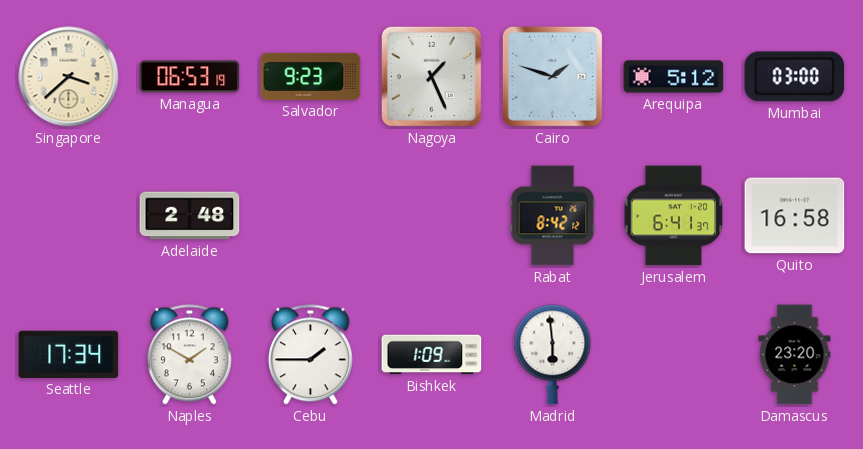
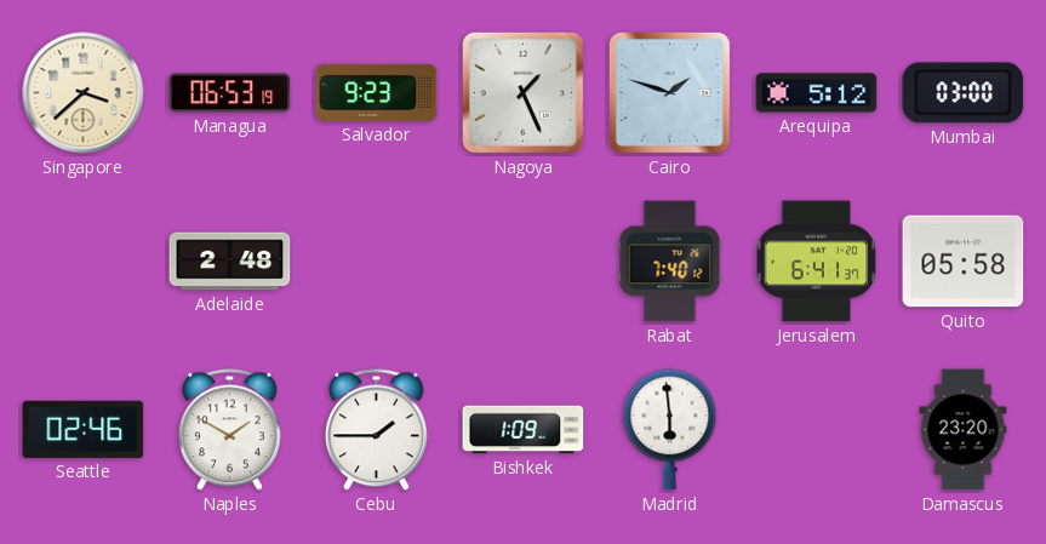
Rabat: 8:42 -> 7:40 (670, 262)
Quito: 16:58 -> 05:58 (964, 262)
Seattle: 17:34 -> 02:46 (84, 429)
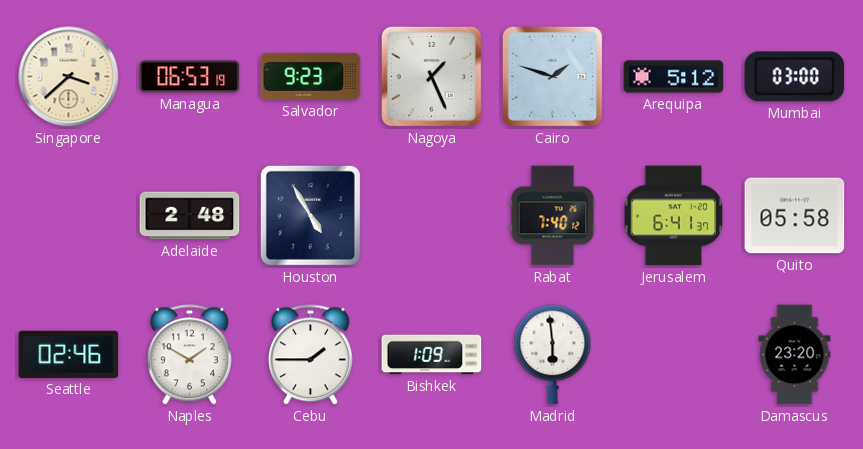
Houston: none -> 4:55 (310, 215)
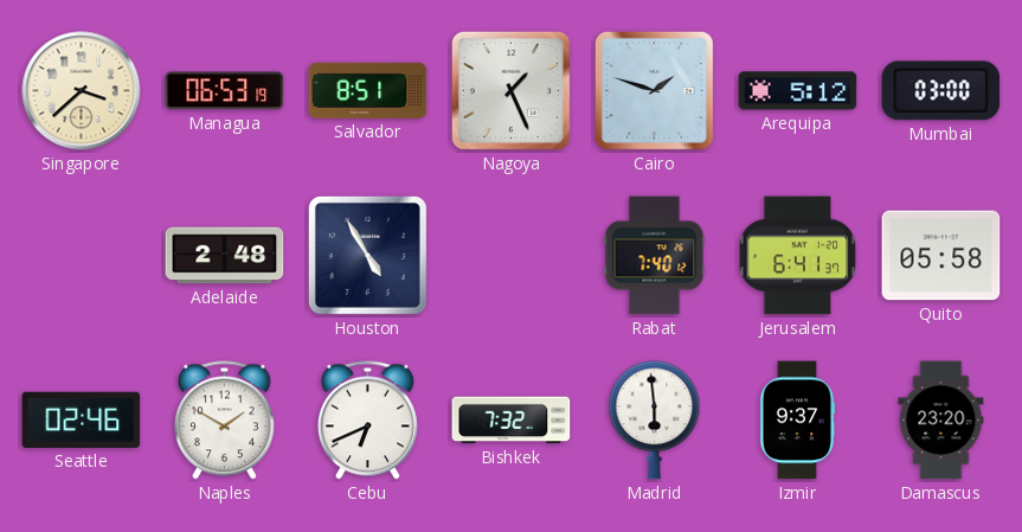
Salvador: 9:23 -> 8:51 (368, 90)
Cebu: 1:45 -> 6:41 (367, 421)
Bishkek: 1:09 -> 7:32 (512, 421)
Izmir: none -> 9:37 (797, 421)
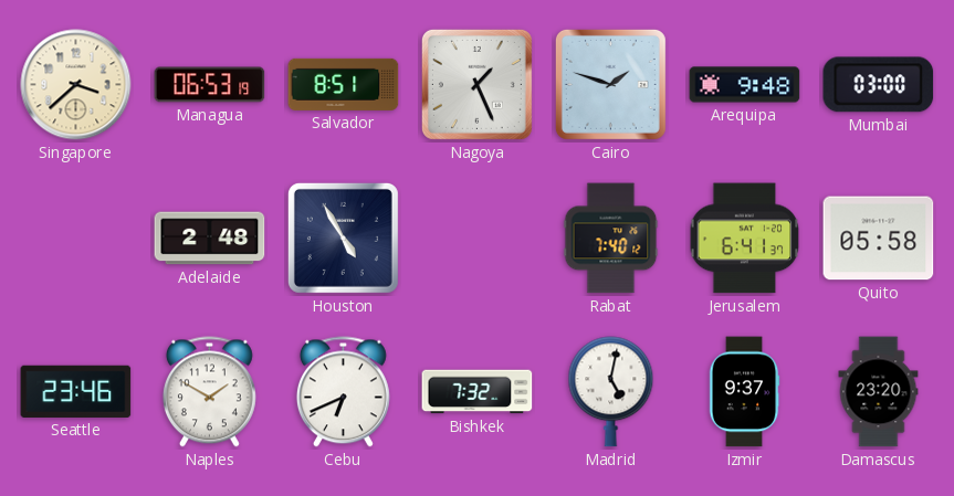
Arequipa: 5:12 -> 9:48 (745, 85)
Seattle: 02:46 -> 23:46 (76, 391)
Madrid: 5:59 -> 5:02 (611, 392)
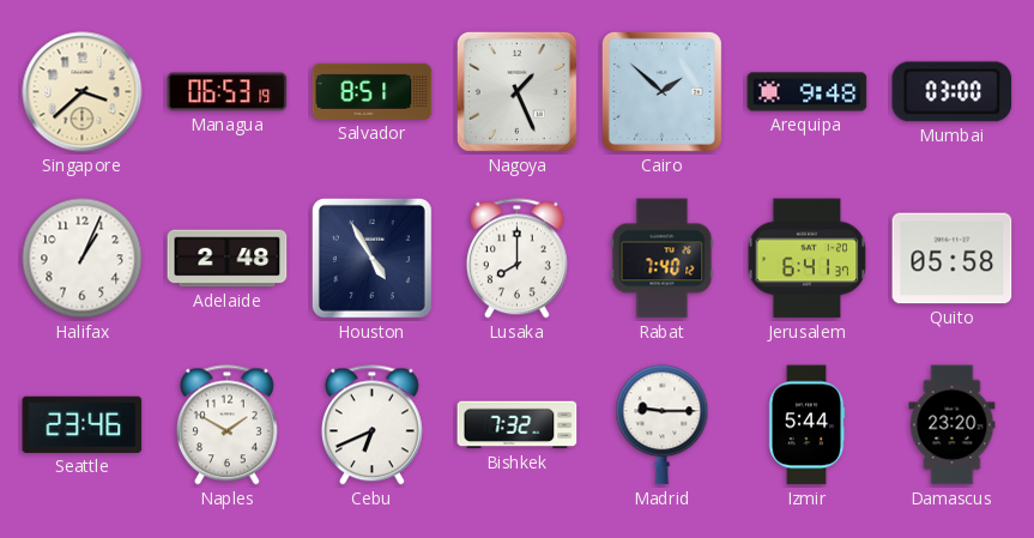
Cairo: 1:48 -> 1:52 (661, 91)
Halifax: none -> 1:04 (83, 259)
Lusaka: none -> 8:00 (516, 259)
Madrid: 5:02 -> 9:15 (663, 425)
Izmir: 9:37 -> 5:44 (806, 425)
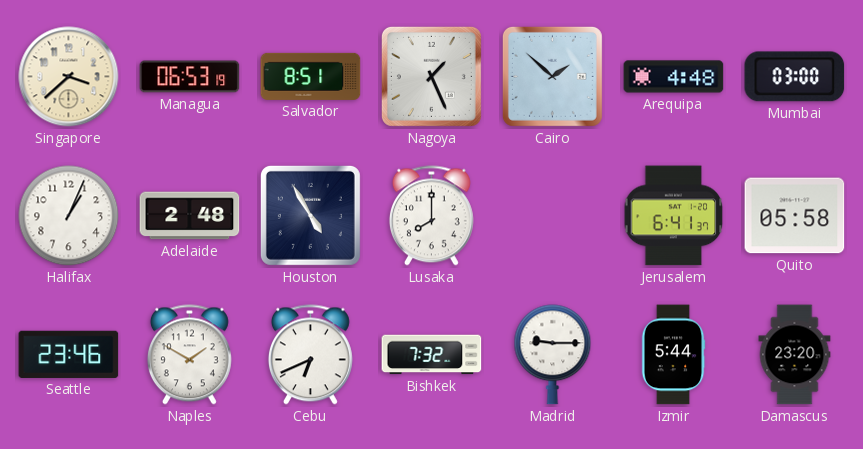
Arequipa: 9:48 -> 4:48 (674, 77)
Rabat: 7:40 -> none (663, 259)
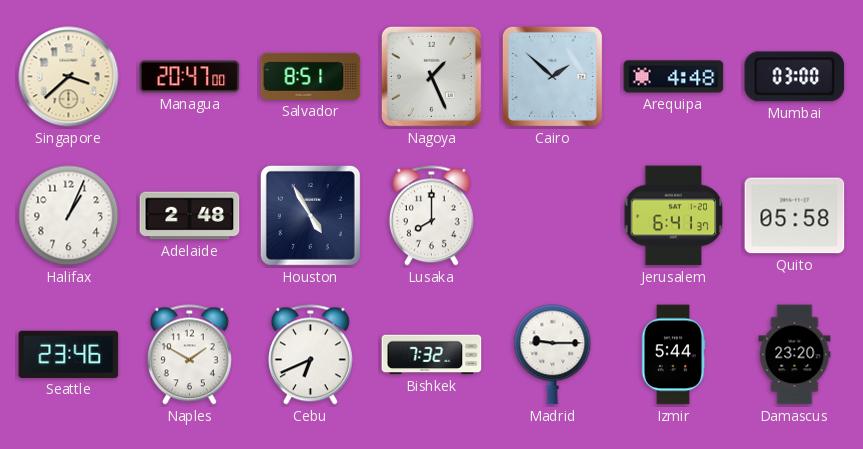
Managua: 06:53 -> 20:47 (190, 77)
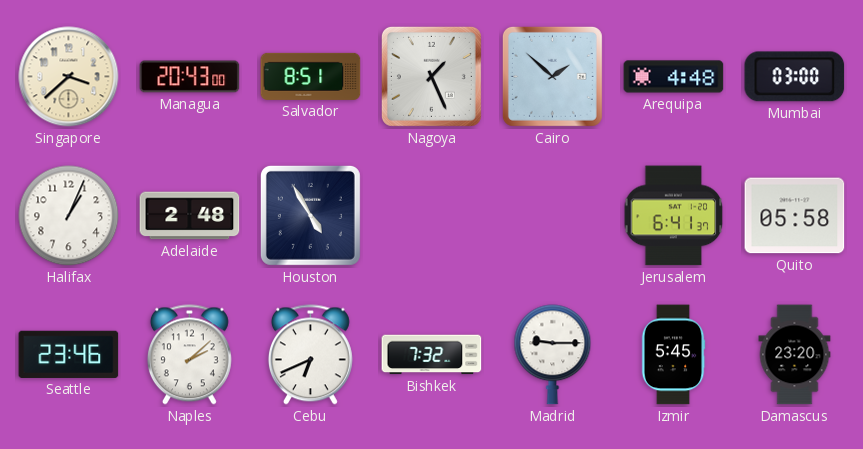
Managua: 20:47 -> 20:43 (190, 77)
Lusaka: 8:00 -> none (431, 216)
Naples: 1:50 -> 2:08 (189, 355)
Izmir: 5:44 -> 5:45 (673, 355)
